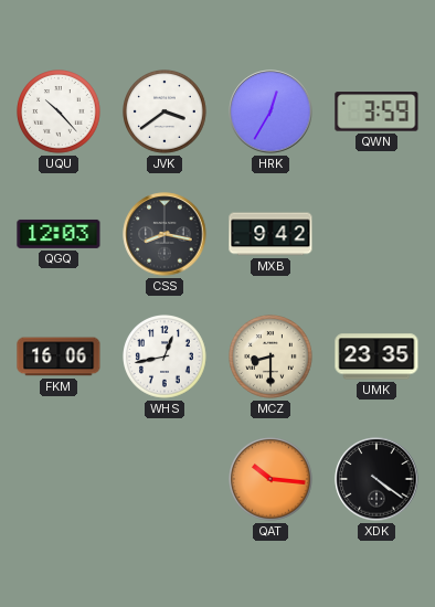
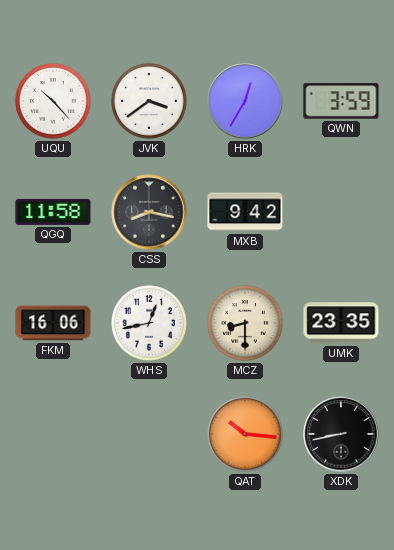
QGQ: 12:03 -> 11:58 (53, 212)
XDK: 4:21 -> 8:43 (341, 434)
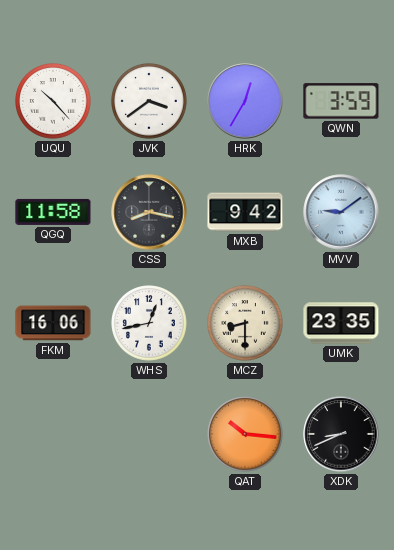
MVV: none -> 9:09 (341, 212)
XDK: 8:43 -> 8:41 (341, 434)
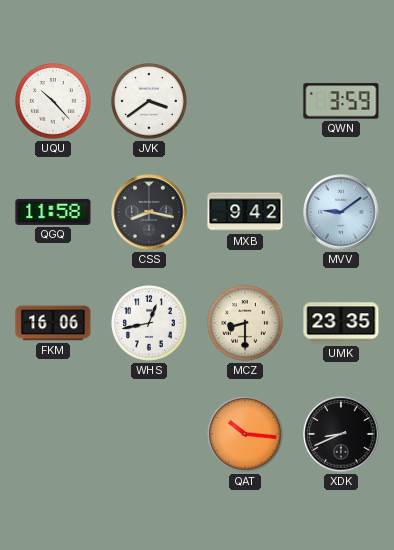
HRK: 12:35 -> none (245, 101)
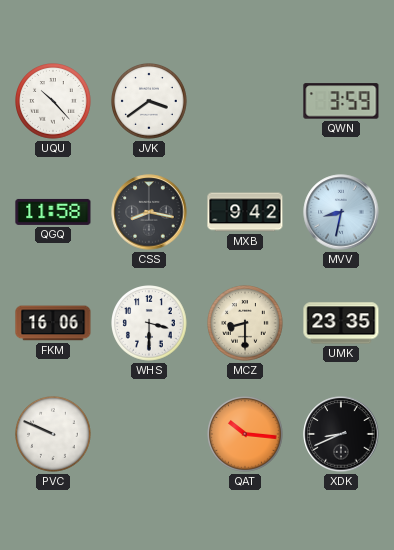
MVV: 9:09 -> 8:32 (341, 212)
WHS: 12:43 -> 3:30 (150, 324)
PVC: none -> 9:49 (54, 435)
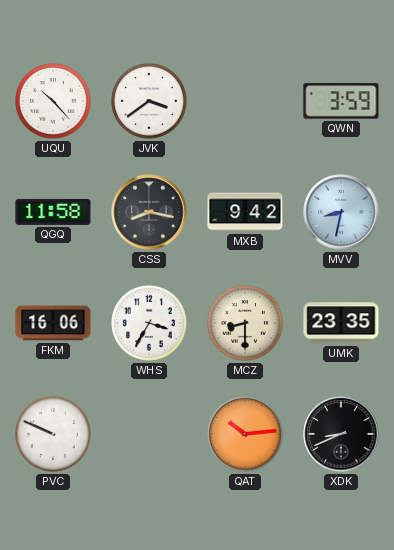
WHS: 3:30 -> 3:35 (150, 324)
QAT: 10:16 -> 10:14 (246, 435)
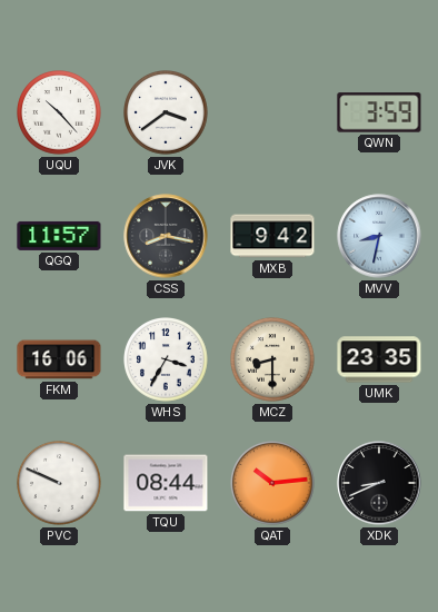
QGQ: 11:58 -> 11:57 (59, 236)
TQU: none -> 08:44 (166, 483)
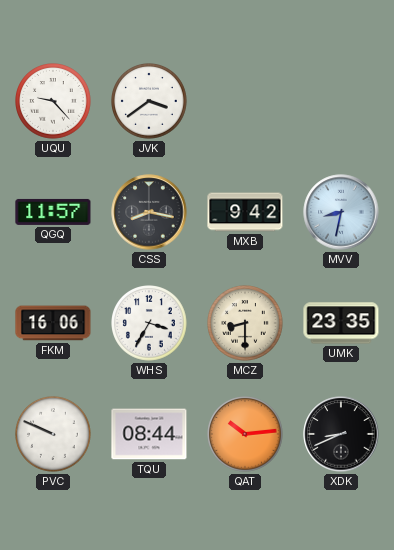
UQU: 10:23 -> 9:23 (54, 102)
QWN: 3:59 -> none (379, 112)
